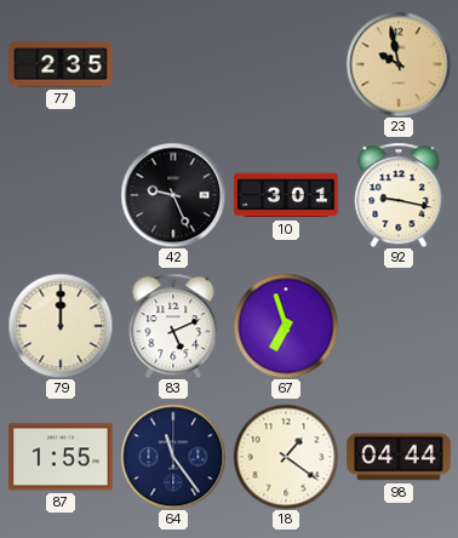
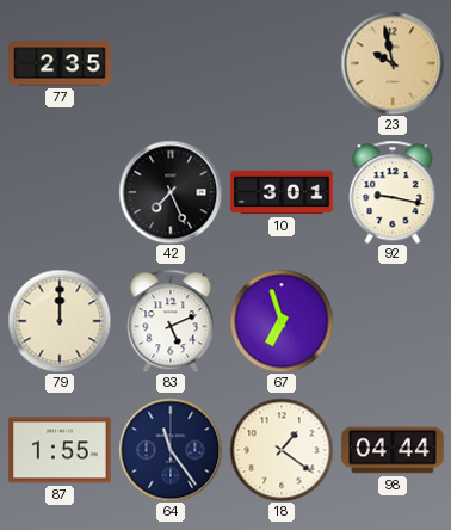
42: 9:26 -> 7:26 (171, 192)
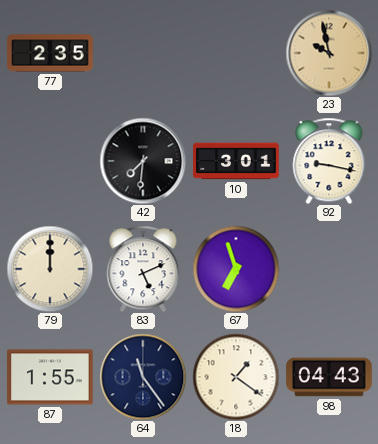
42: 7:26 -> 7:31 (143, 161)
98: 04:44 -> 04:43 (329, 377)
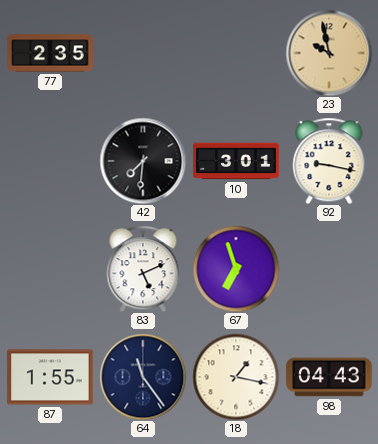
79: 12:00 -> none (50, 269)
18: 1:21 -> 1:17 (236, 377)
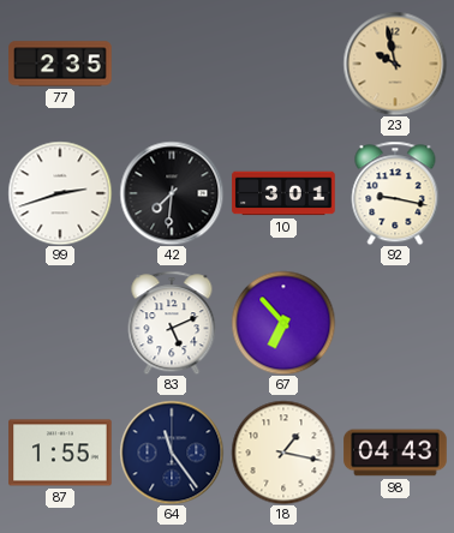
99: none -> 2:42 (60, 193)
67: 6:57 -> 6:53 (283, 323)
